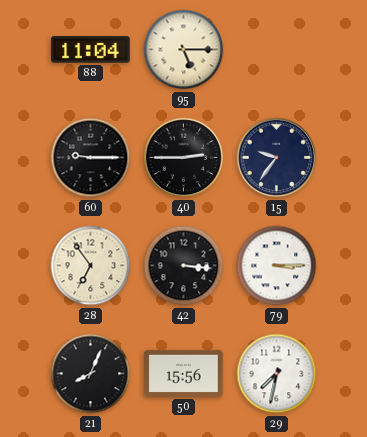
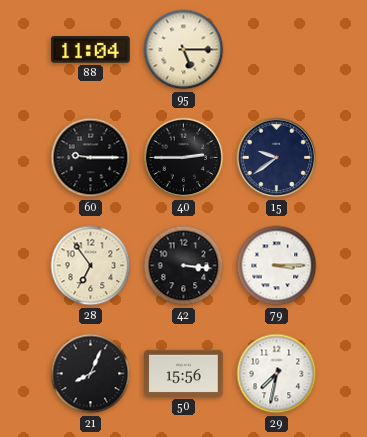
15: 9:36 -> 9:39 (277, 158)
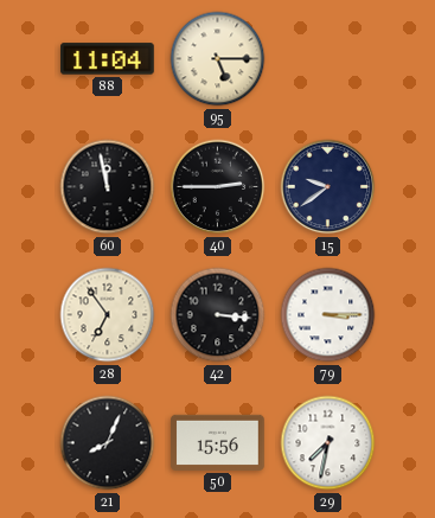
60: 9:15 -> 11:58 (108, 187)
